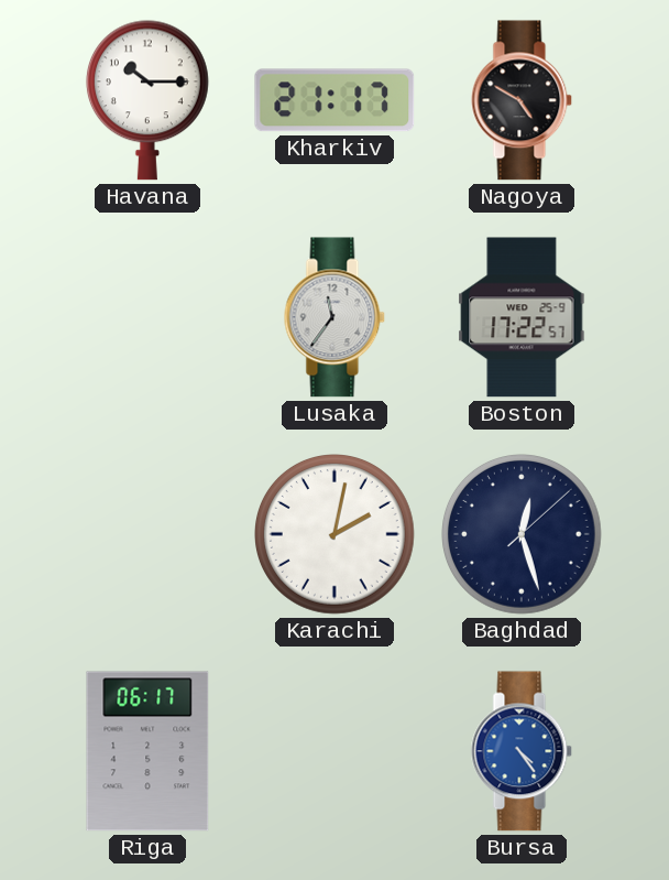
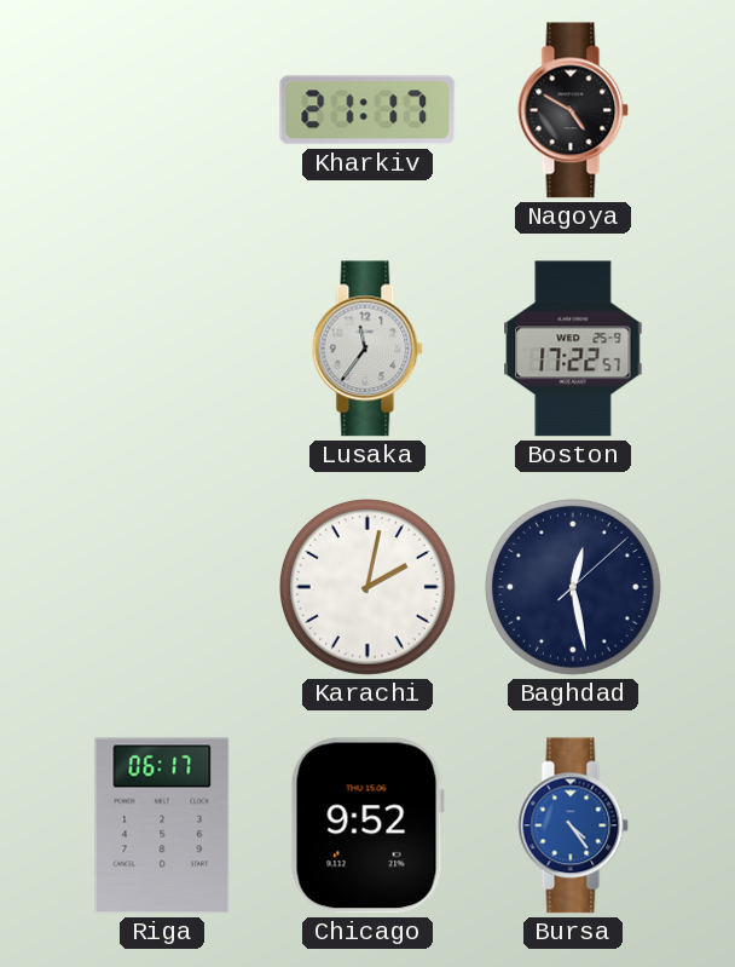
Havana: 10:15 -> none (147, 100)
Baghdad: 12:27 -> 12:28 (574, 588)
Chicago: none -> 9:52 (367, 825)
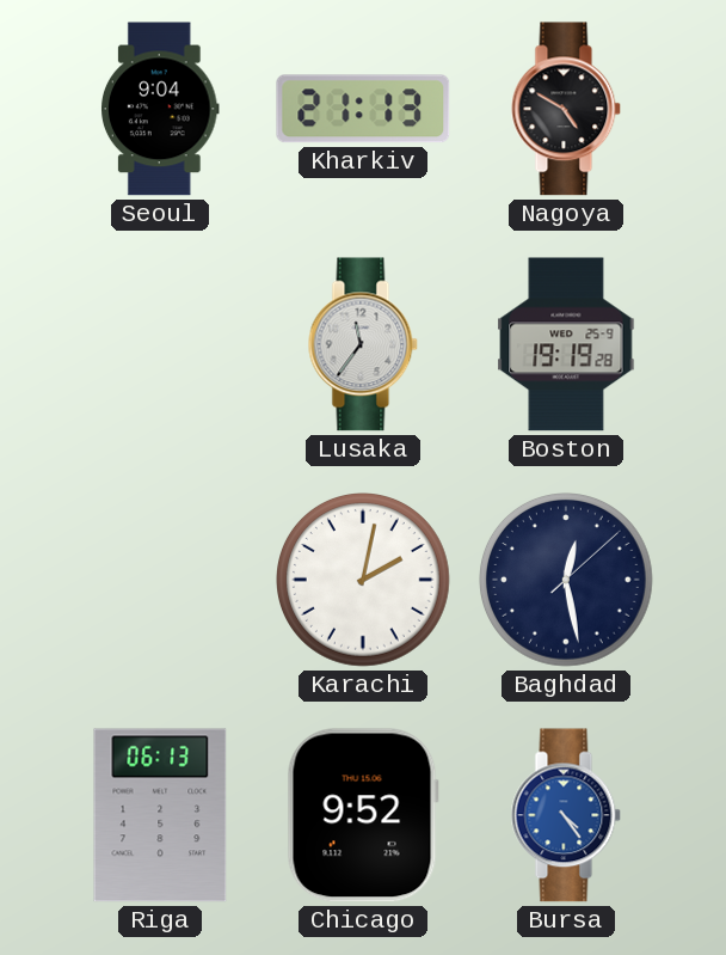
Seoul: none -> 9:04 (161, 109)
Kharkiv: 21:17 -> 21:13 (363, 109)
Boston: 17:22 -> 19:19 (566, 344)
Riga: 06:17 -> 06:13 (160, 815)
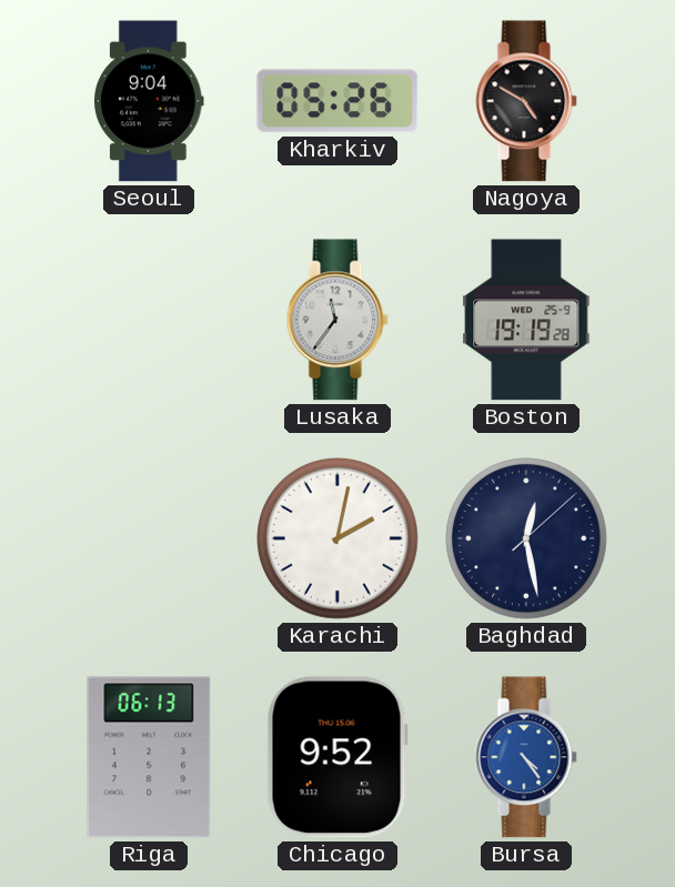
Kharkiv: 21:13 -> 05:26 (337, 101)
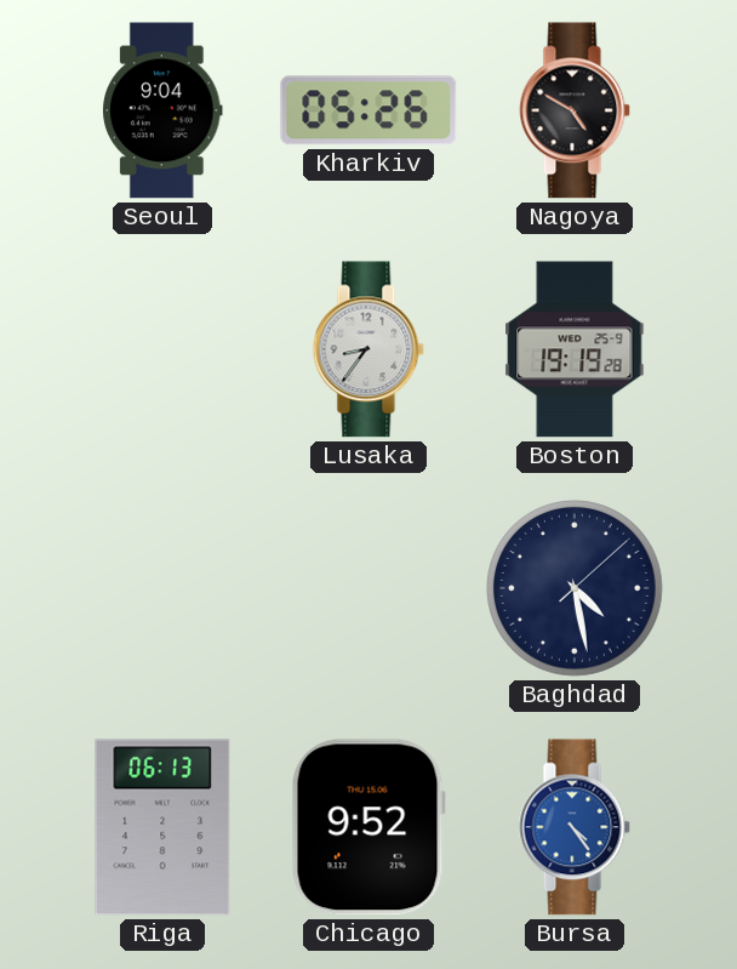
Lusaka: 11:36 -> 8:36 (368, 349)
Karachi: 2:02 -> none (339, 540)
Baghdad: 12:28 -> 4:28 (576, 589)
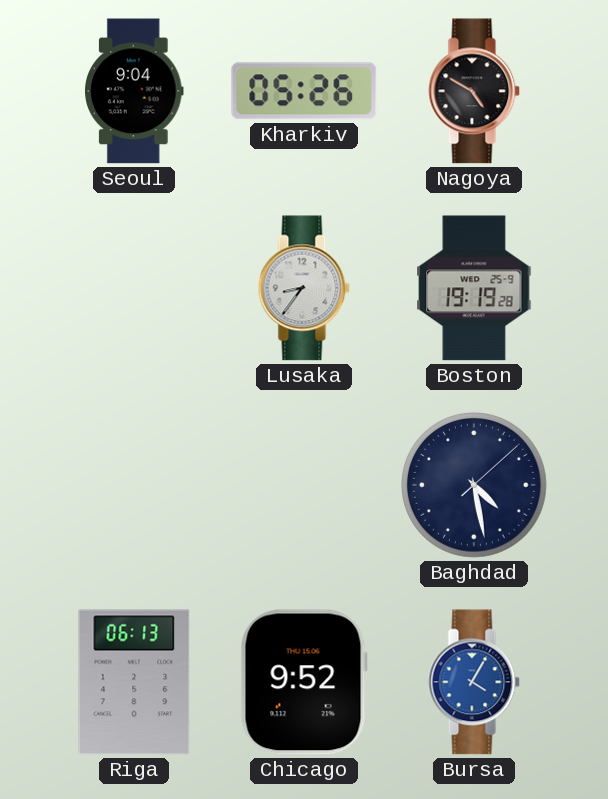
Bursa: 4:24 -> 4:05 (474, 682)
